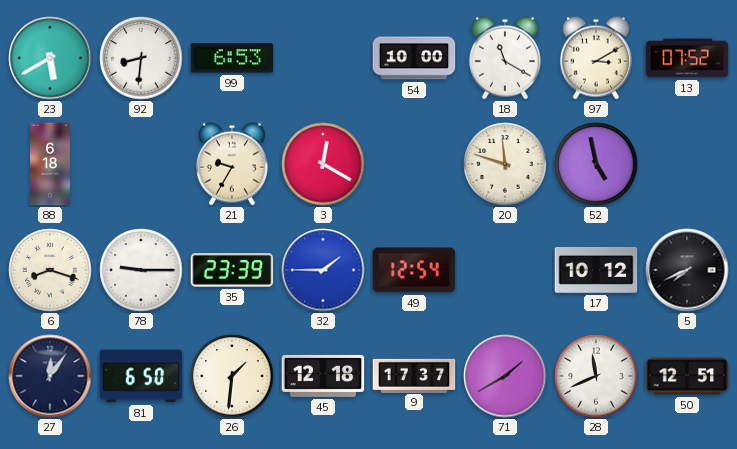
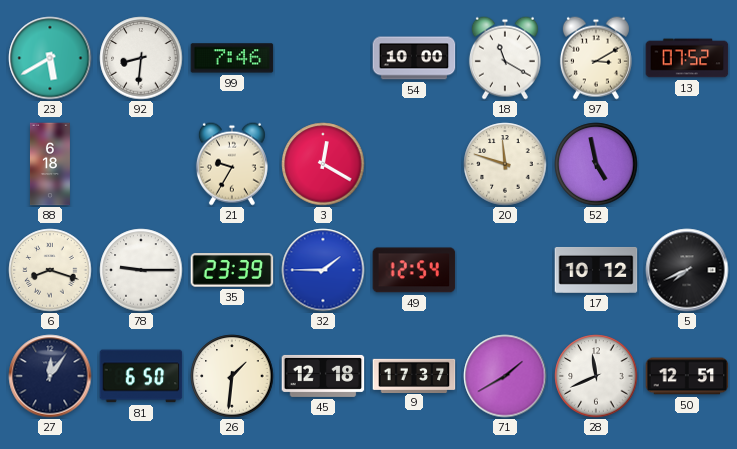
99: 6:53 -> 7:46 (232, 58)
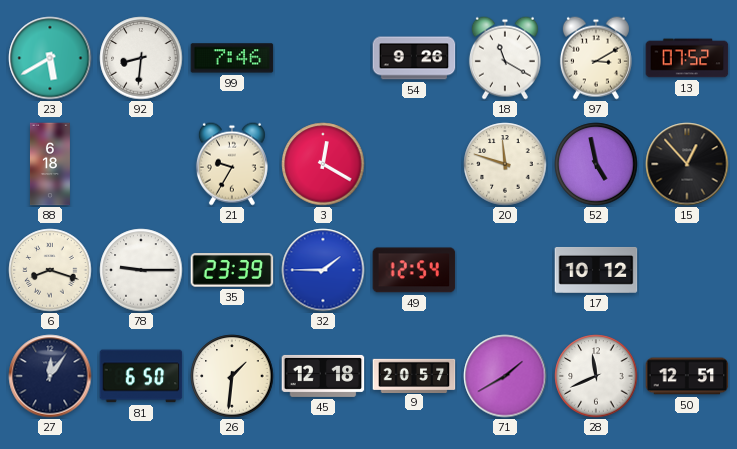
54: 10:00 -> 9:26 (414, 58)
15: none -> 12:53 (687, 164)
5: 7:41 -> none (687, 270)
9: 17:37 -> 20:57 (414, 375)
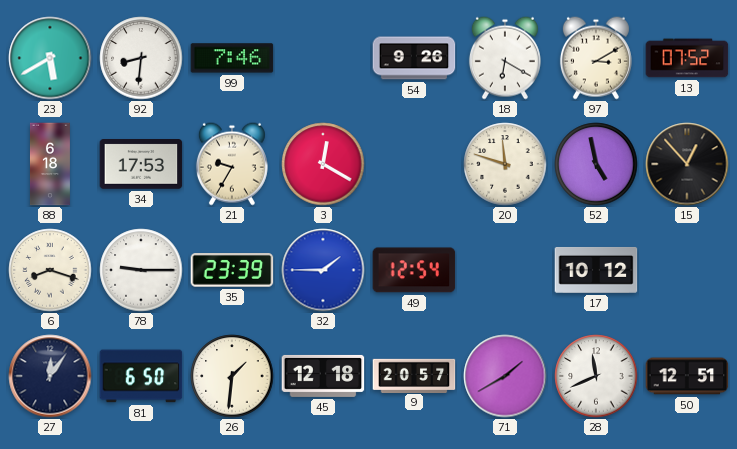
18: 11:20 -> 6:20 (505, 58)
34: none -> 17:53 (141, 164)
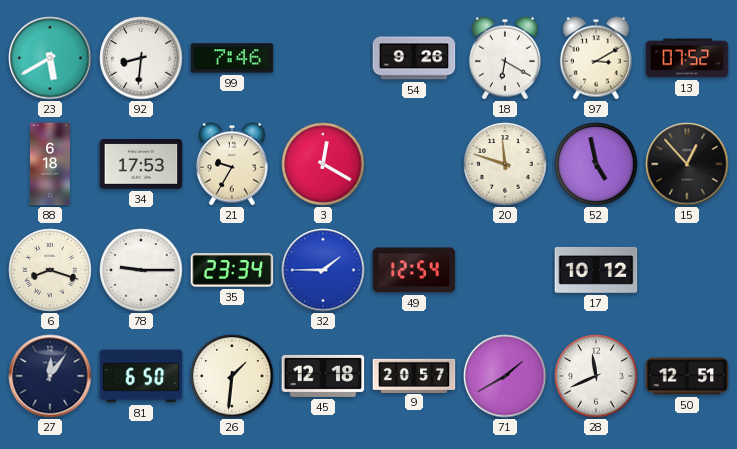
35: 23:39 -> 23:34 (232, 270)
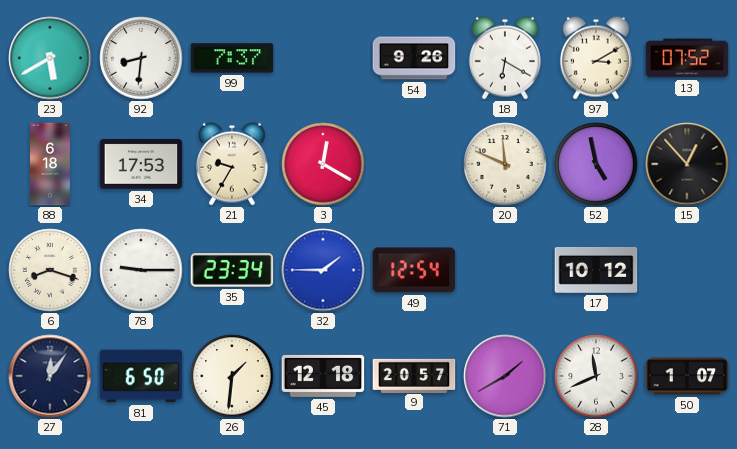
99: 7:46 -> 7:37 (232, 58)
20: 11:48 -> 11:49 (505, 164)
50: 12:51 -> 1:07 (687, 376)
